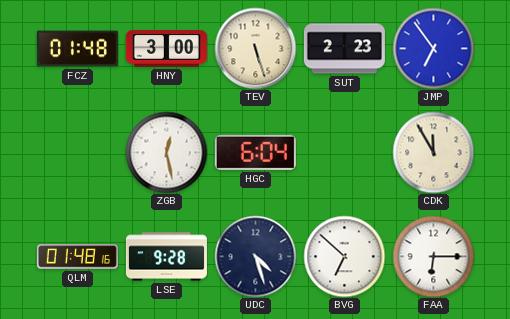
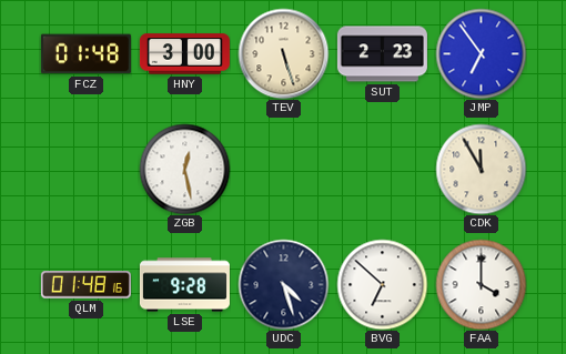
HGC: 6:04 -> none (255, 152)
FAA: 6:15 -> 4:00 (481, 284)
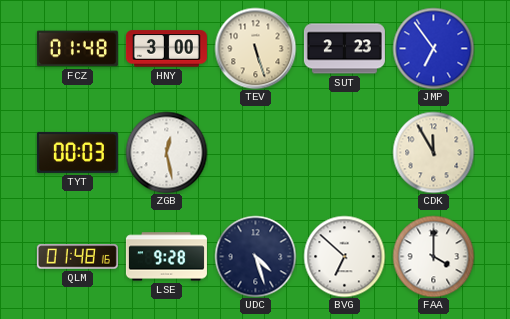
TYT: none -> 00:03 (77, 152)
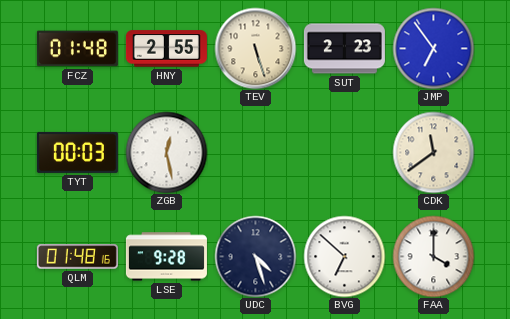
HNY: 3:00 -> 2:55 (166, 49)
CDK: 11:55 -> 11:39 (433, 152)
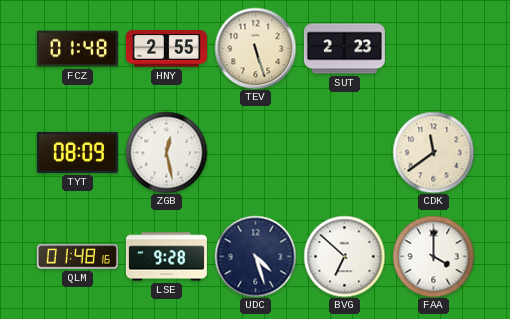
JMP: 6:54 -> none (433, 48)
TYT: 00:03 -> 08:09 (77, 152)
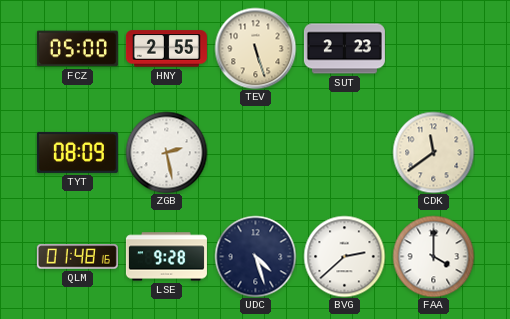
FCZ: 01:48 -> 05:00 (77, 49)
ZGB: 12:28 -> 2:28 (166, 152)
BVG: 6:52 -> 2:38 (344, 256)
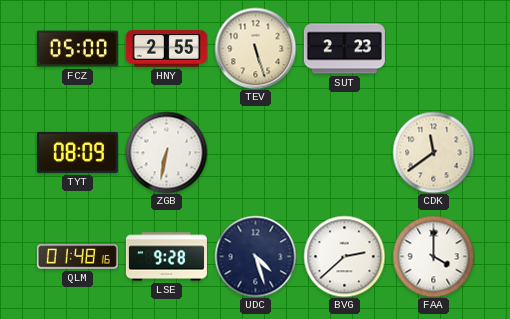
ZGB: 2:28 -> 6:32 (166, 152)
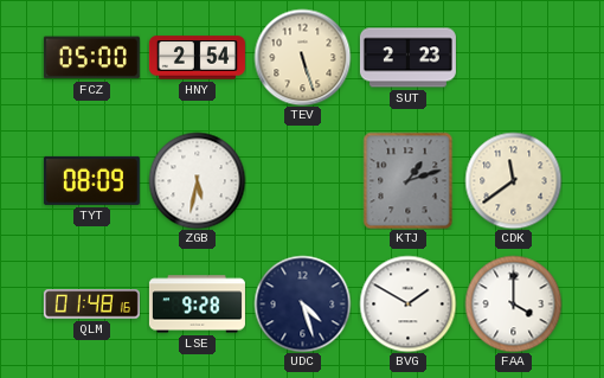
HNY: 2:55 -> 2:54 (197, 58)
ZGB: 6:32 -> 5:32 (197, 180)
KTJ: none -> 1:12 (409, 180)
BVG: 2:38 -> 1:50 (407, 303)
